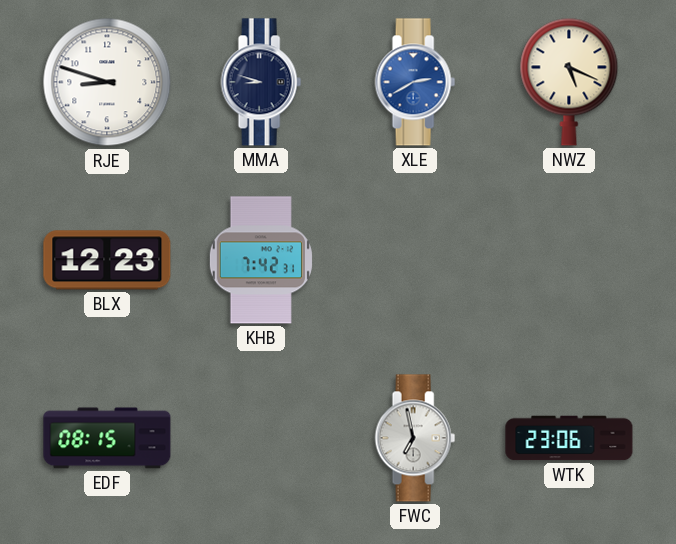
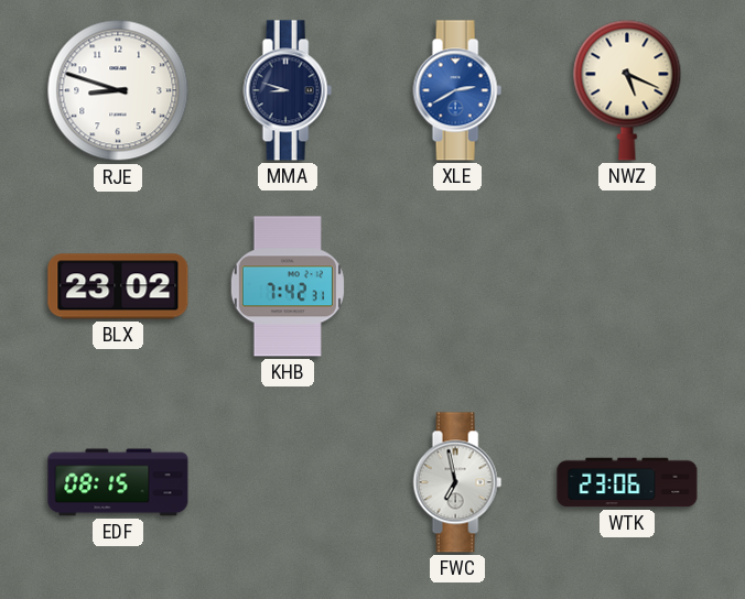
BLX: 12:23 -> 23:02 (118, 286)
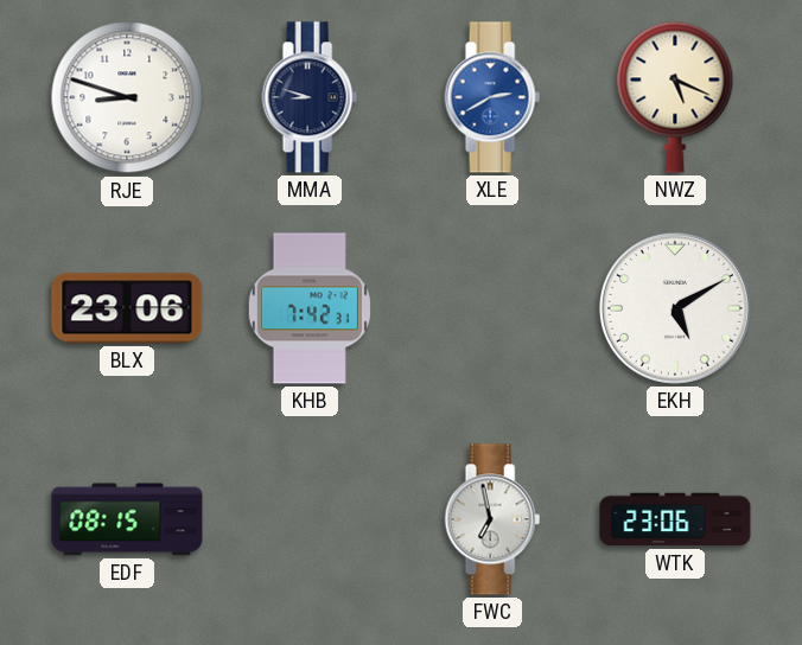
BLX: 23:02 -> 23:06 (127, 308)
EKH: none -> 5:10 (675, 308)
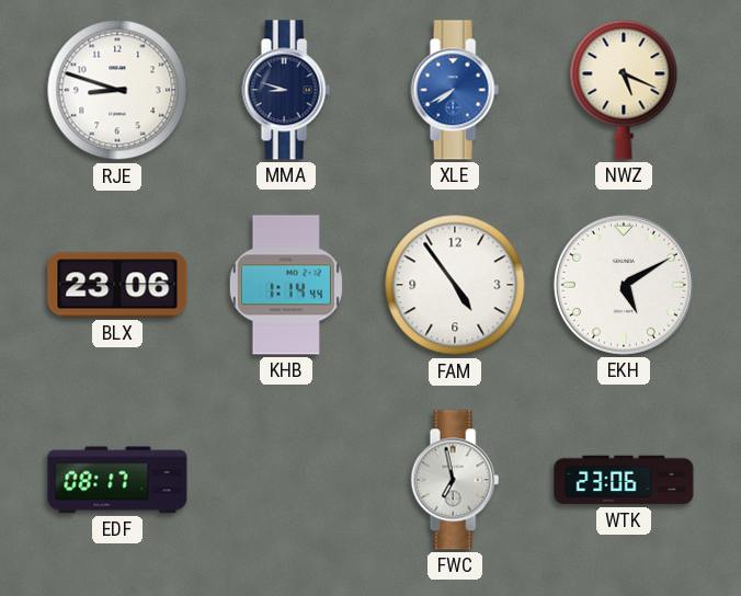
XLE: 2:40 -> 7:40 (455, 90)
KHB: 7:42 -> 1:14 (286, 285)
FAM: none -> 4:54 (455, 285)
EDF: 08:15 -> 08:17 (117, 480)
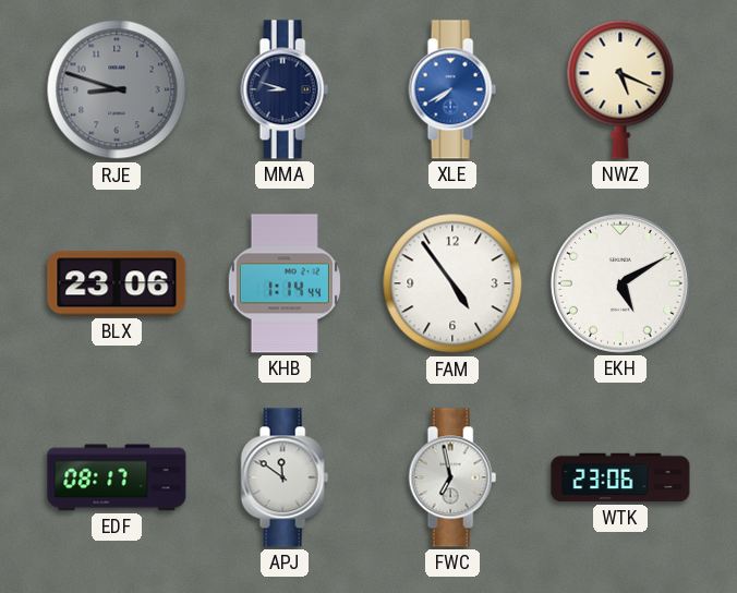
RJE dial: white -> grey (117, 89)
APJ: none -> 11:51 (285, 477)
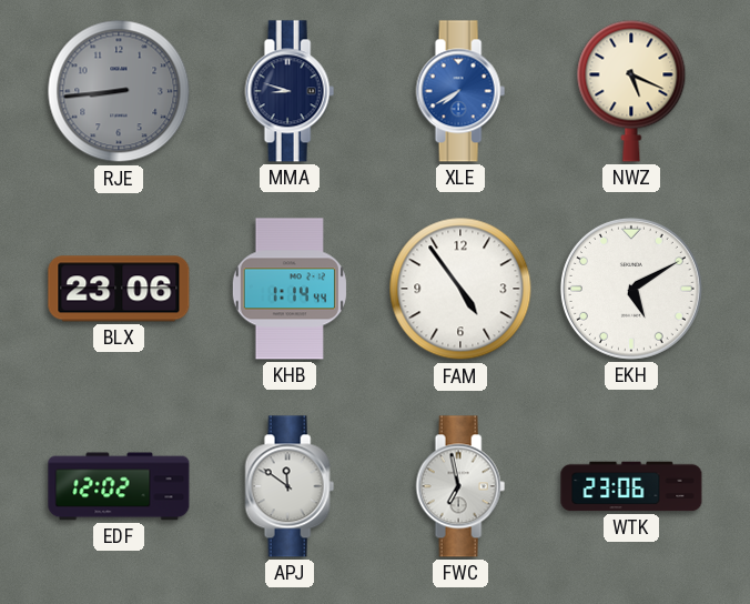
RJE: 8:48 -> 8:44 (119, 91)
EDF: 08:17 -> 12:02 (119, 486)
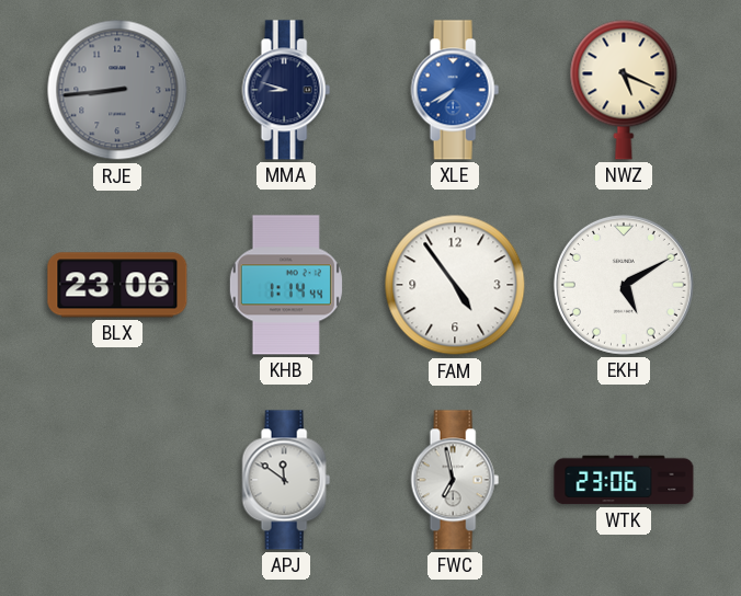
EDF: 12:02 -> none (119, 486)
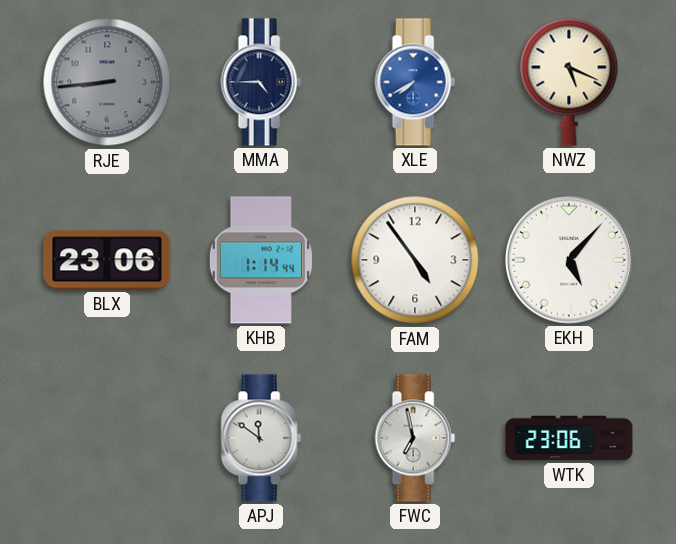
MMA: 8:48 -> 4:45 (261, 82)
EKH: 5:10 -> 5:07 (569, 260)
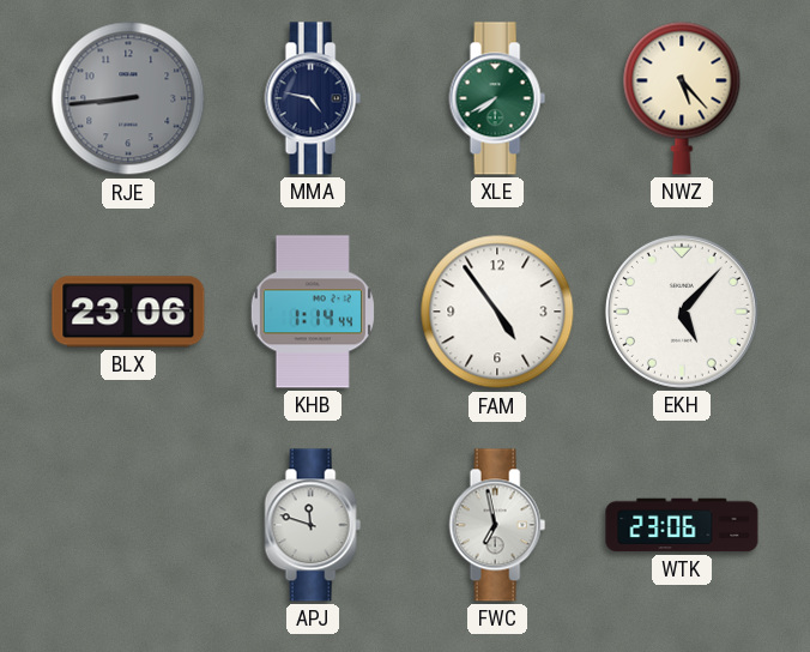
MMA: 4:45 -> 4:47 (313, 98)
XLE dial: blue -> green (497, 98)
NWZ: 5:19 -> 5:23 (682, 98)
APJ: 11:51 -> 11:48 (313, 525)
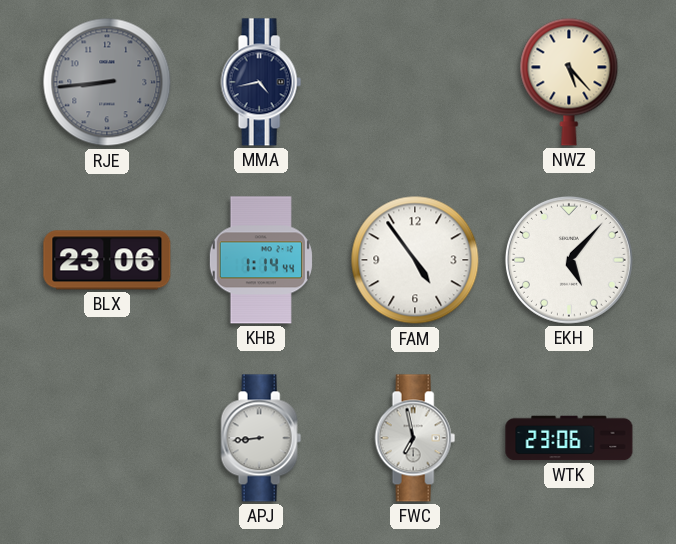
MMA: 4:47 -> 4:43 (261, 82)
XLE: 7:40 -> none (497, 98)
APJ: 11:48 -> 8:44 (261, 438)
